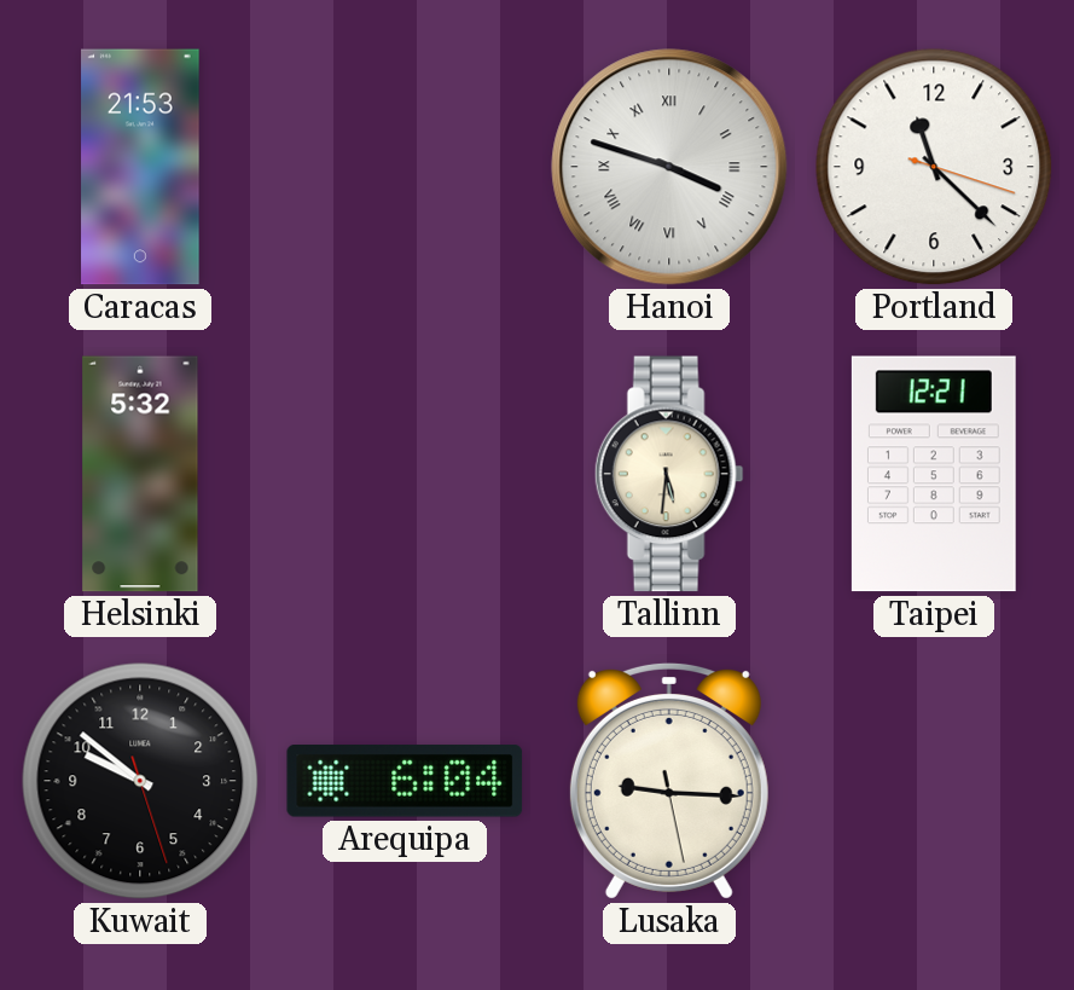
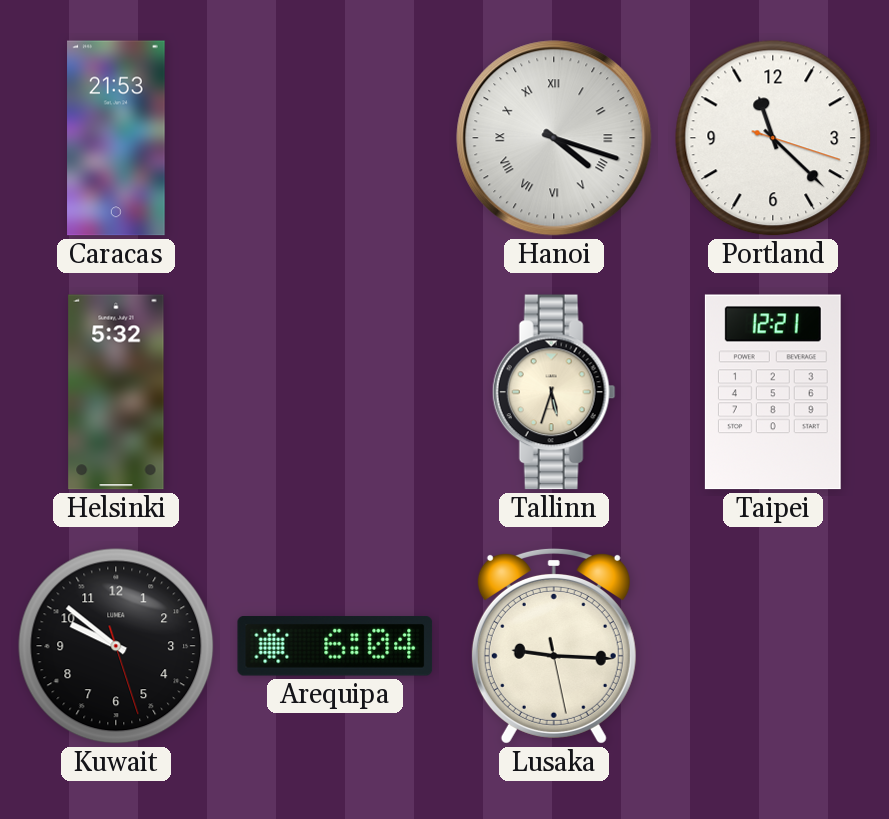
Hanoi: 3:48 -> 4:18 (554, 138)
Tallinn: 5:31 -> 5:33 (554, 392)
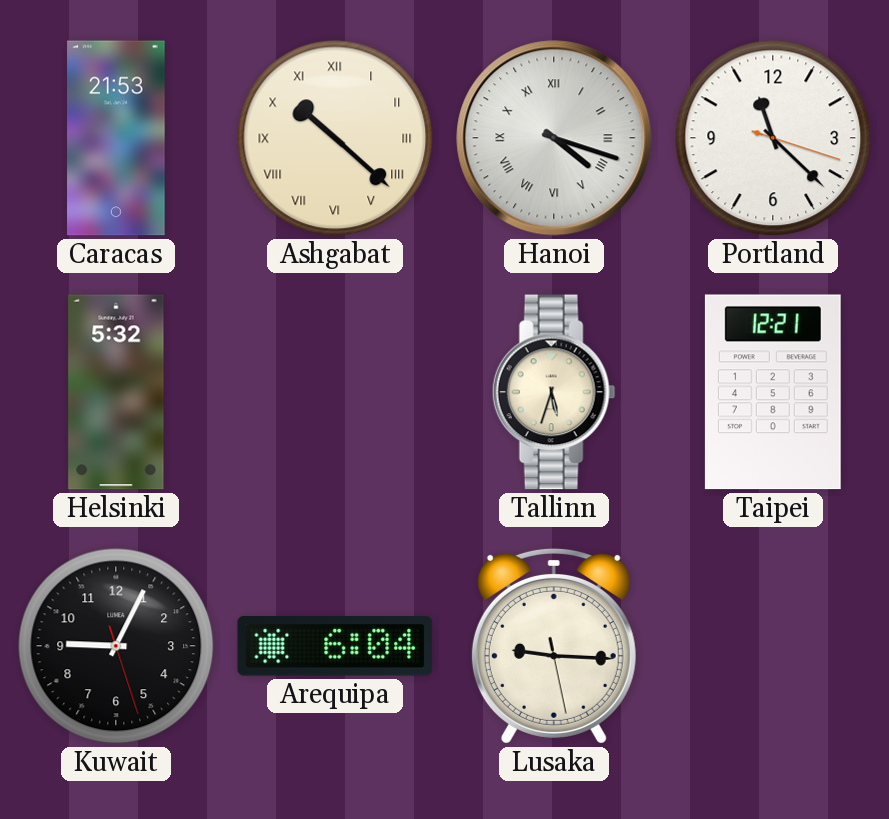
Ashgabat: none -> 10:22 (335, 138)
Kuwait: 9:51 -> 9:04 (116, 646)
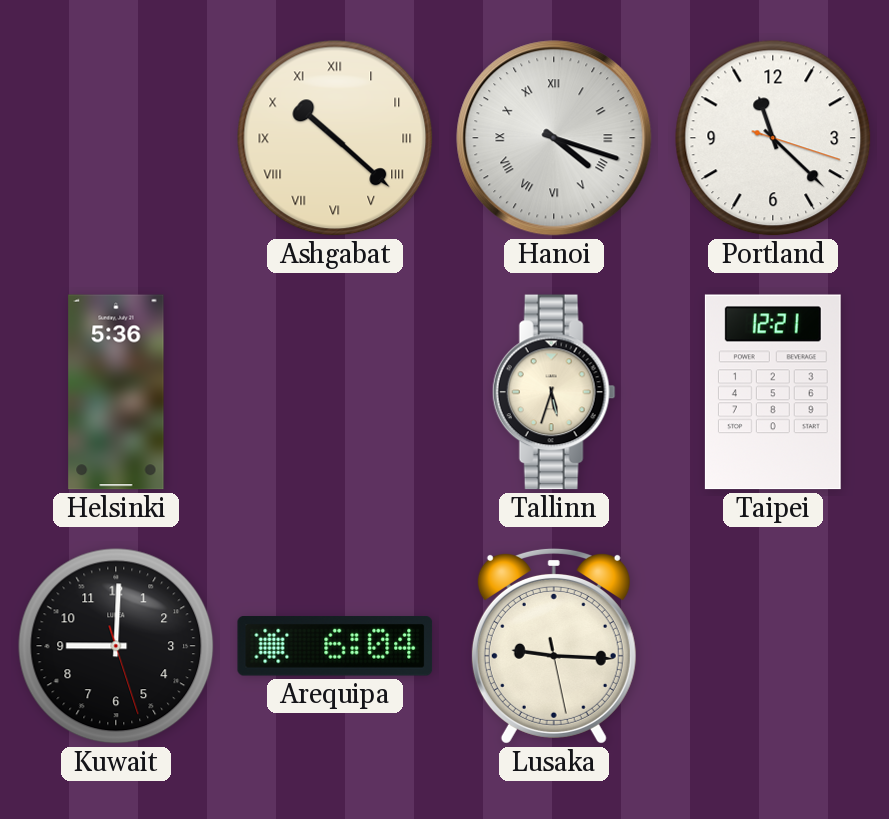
Caracas: 21:53 -> none (116, 138)
Helsinki: 5:32 -> 5:36 (116, 392)
Kuwait: 9:04 -> 9:00 (116, 646)
